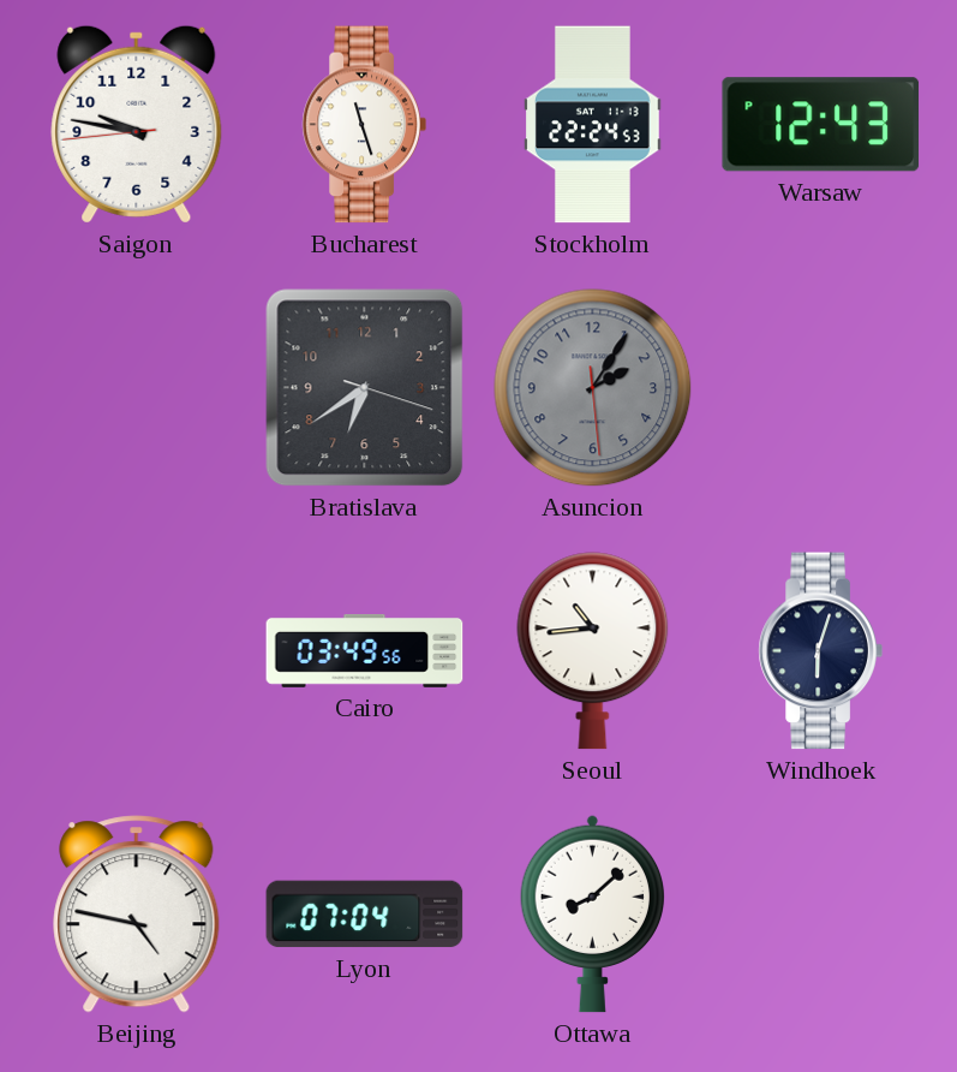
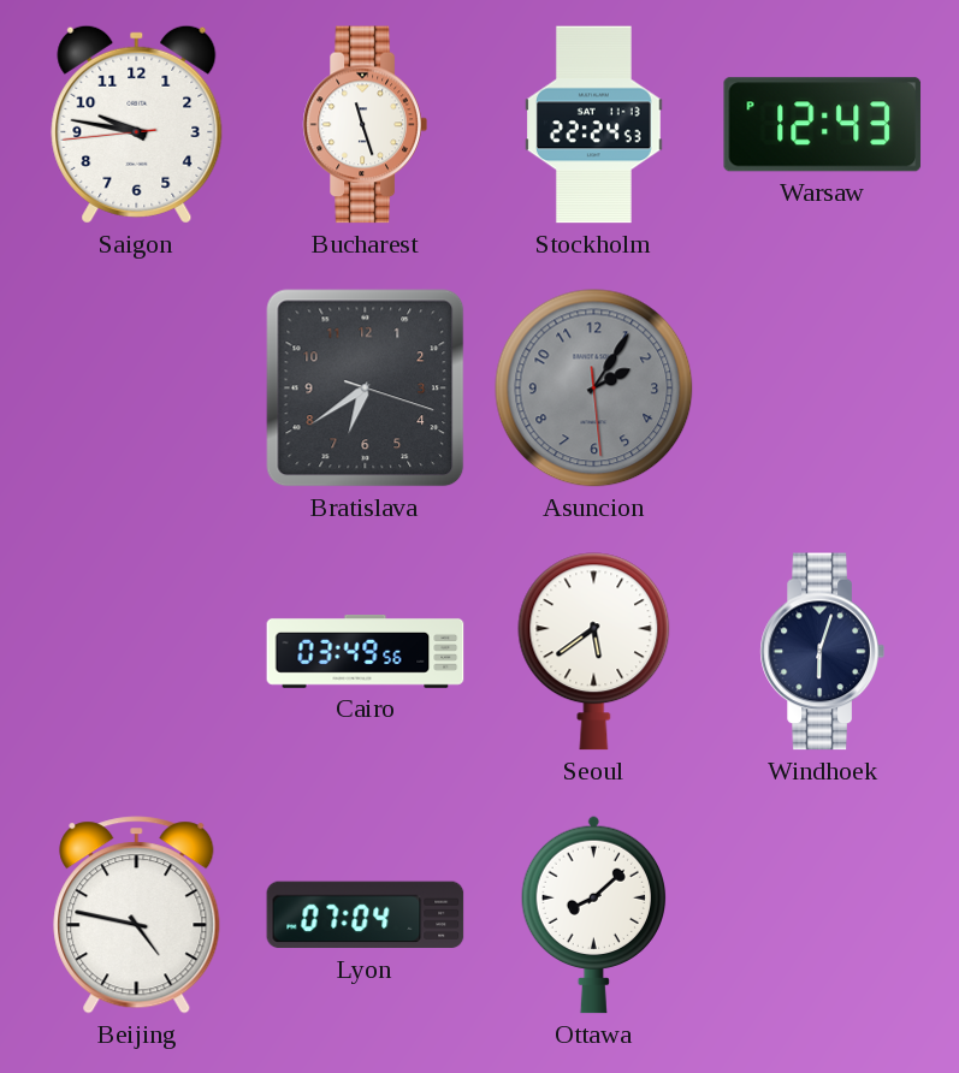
Seoul: 10:44 -> 5:39 (594, 652)
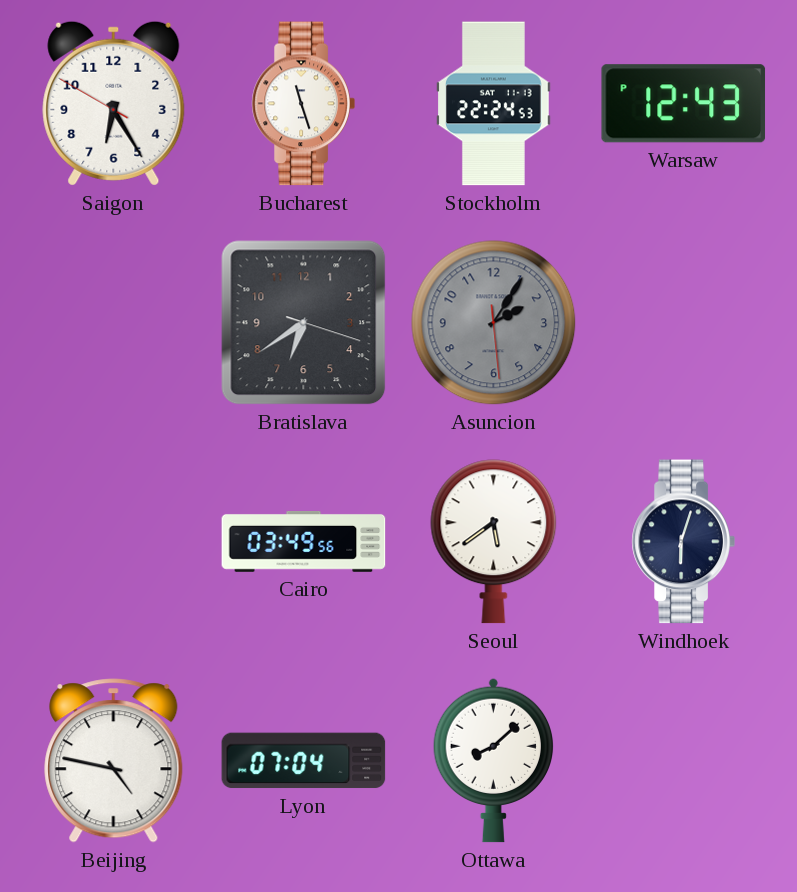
Saigon: 9:46 -> 6:24 (114, 103)
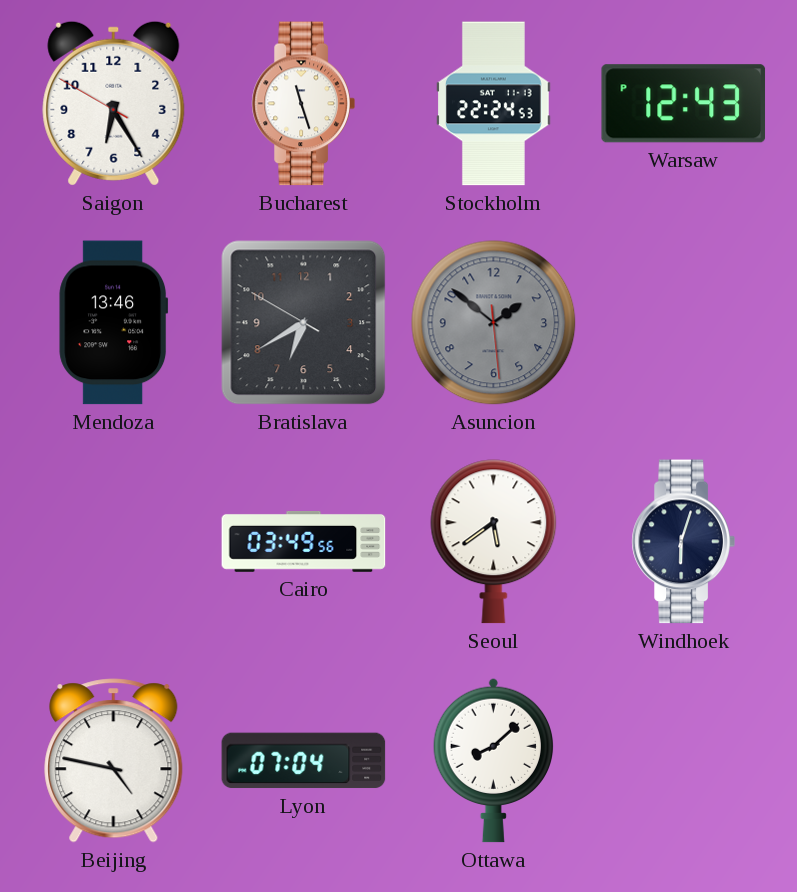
Mendoza: none -> 13:46 (114, 323)
Bratislava: 6:39:18 -> 6:39:50 (304, 323)
Asuncion: 2:05 -> 1:51 (494, 323)
